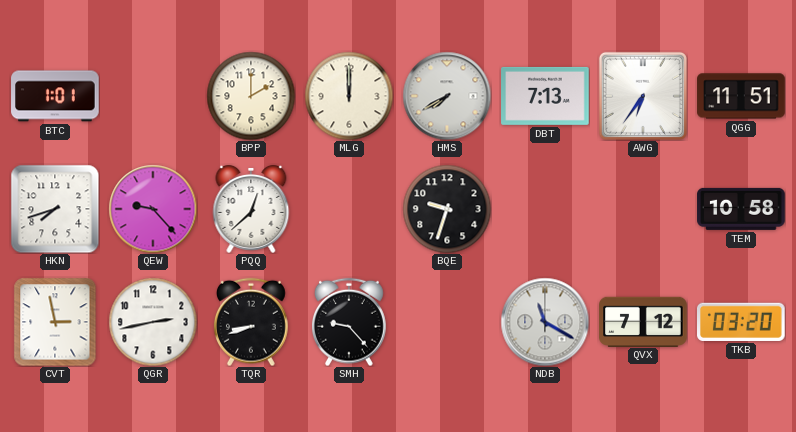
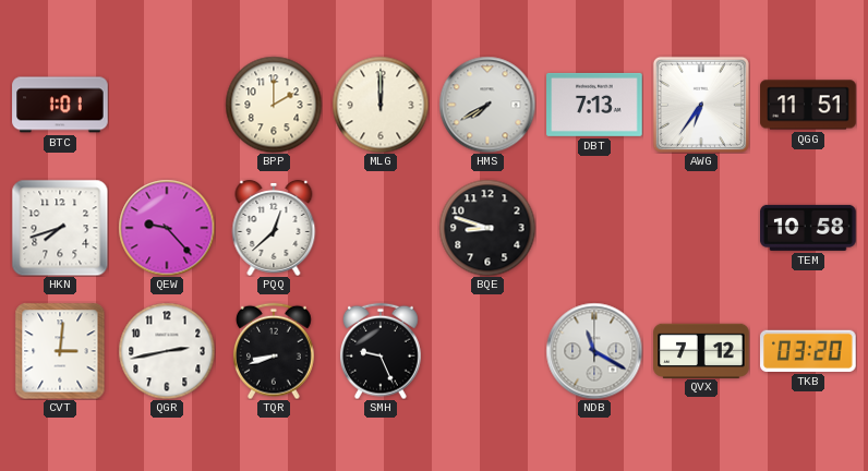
BQE: 9:33 -> 8:48 (487, 228)
CVT: 2:58 -> 3:01 (60, 351)
SMH: 9:23 -> 9:26 (381, 351)
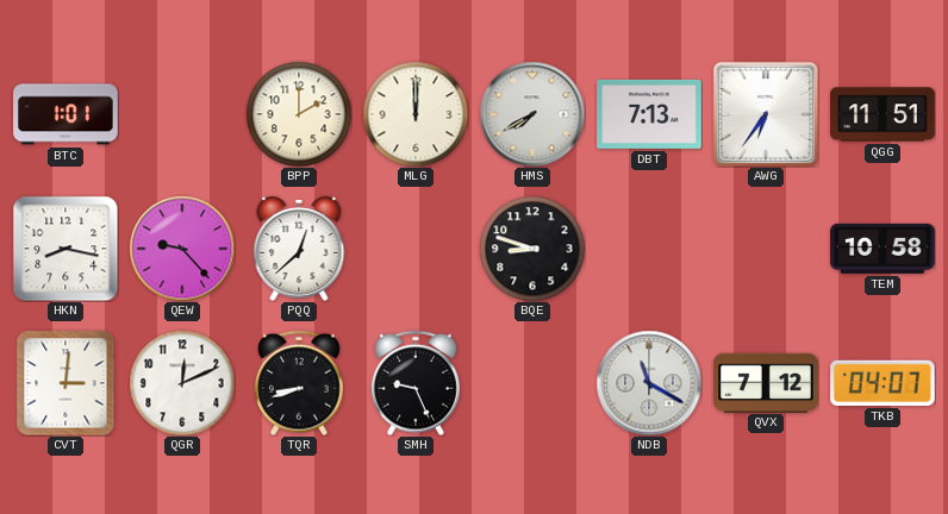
HKN: 7:42 -> 8:17 (66, 249)
QGR: 2:43 -> 12:11 (182, 383)
TKB: 03:20 -> 04:07 (884, 383)
